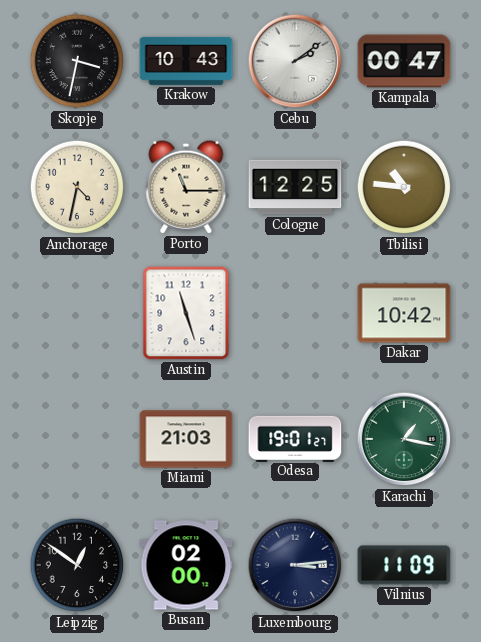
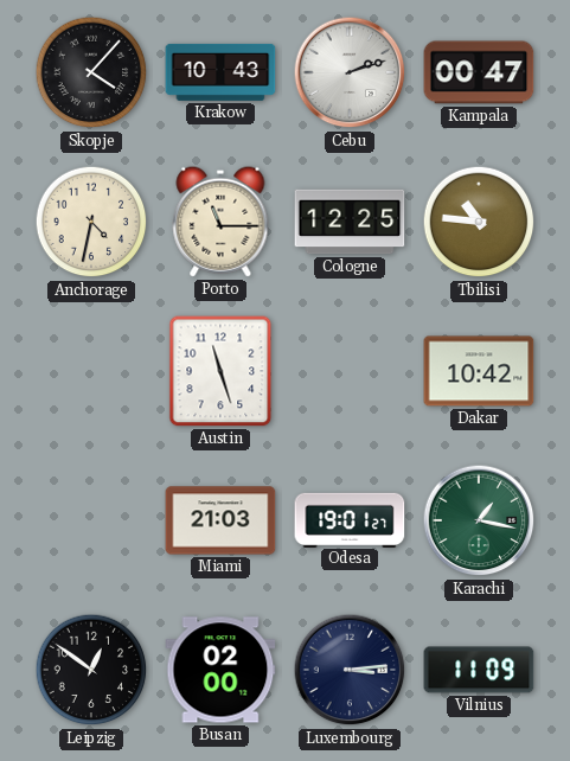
Skopje: 3:32 -> 4:07 (91, 72)
Cebu: 2:09 -> 2:12 (350, 72)
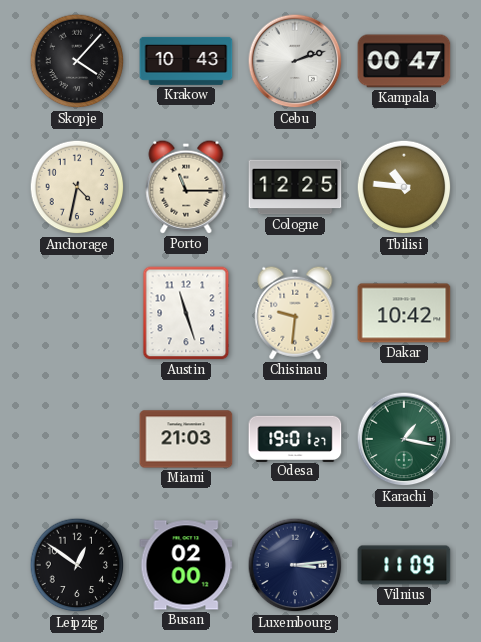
Chisinau: none -> 9:31 (295, 313)
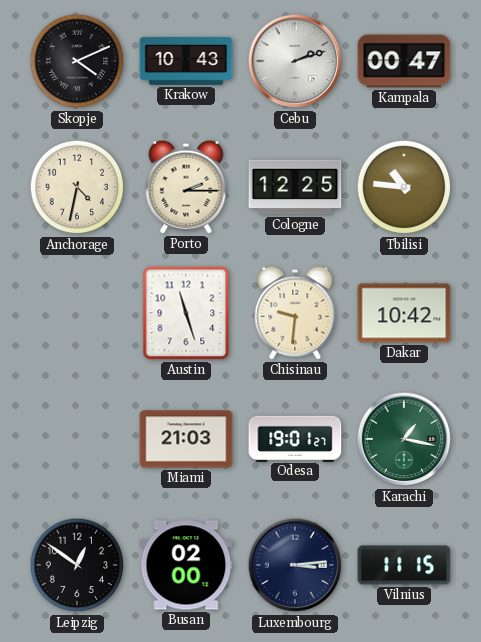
Skopje: 4:07 -> 4:11 (77, 61)
Porto: 11:15 -> 2:15 (186, 187)
Vilnius: 11:09 -> 11:15 (404, 565)
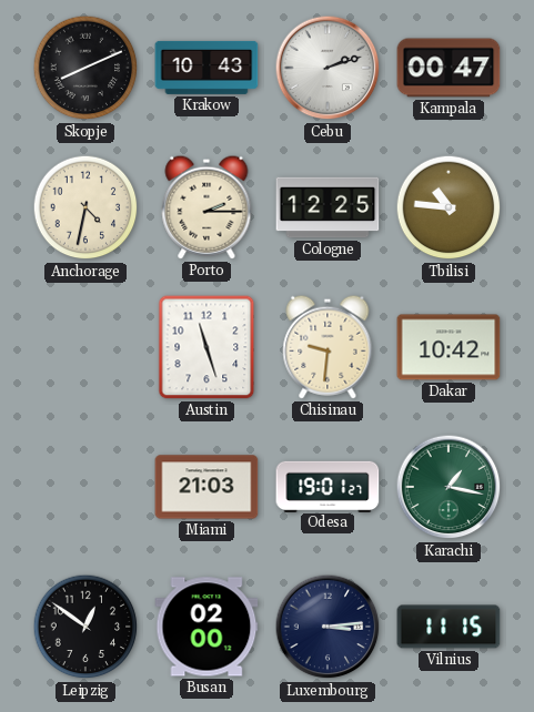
Skopje: 4:11 -> 8:11 (85, 68)
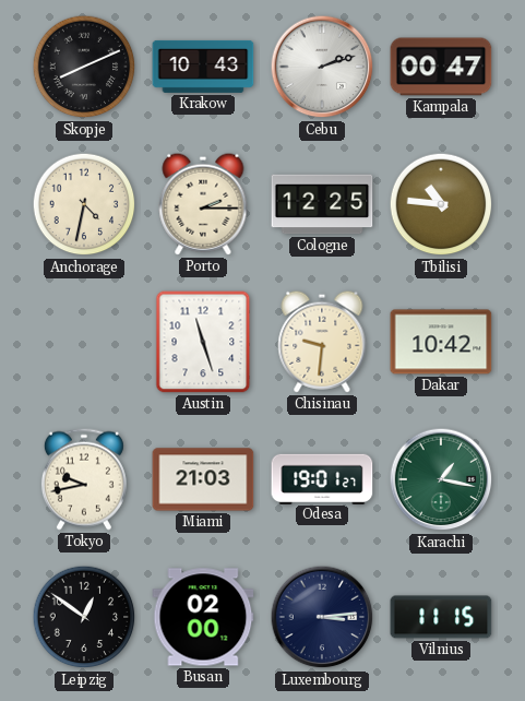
Tokyo: none -> 9:43 (84, 479)
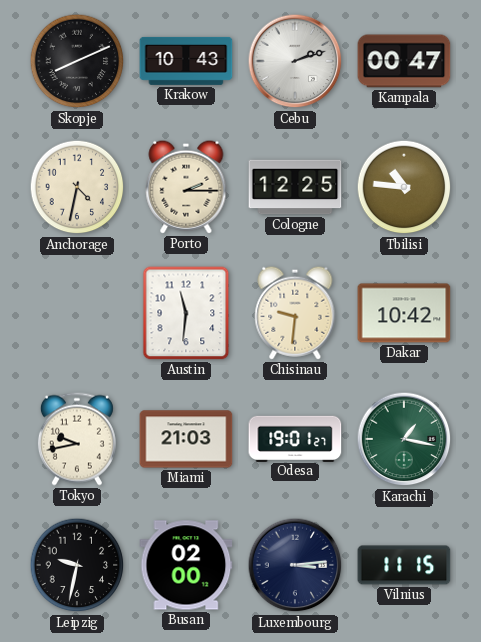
Austin: 11:27 -> 11:31 (186, 313)
Leipzig: 12:51 -> 9:32 (77, 565)
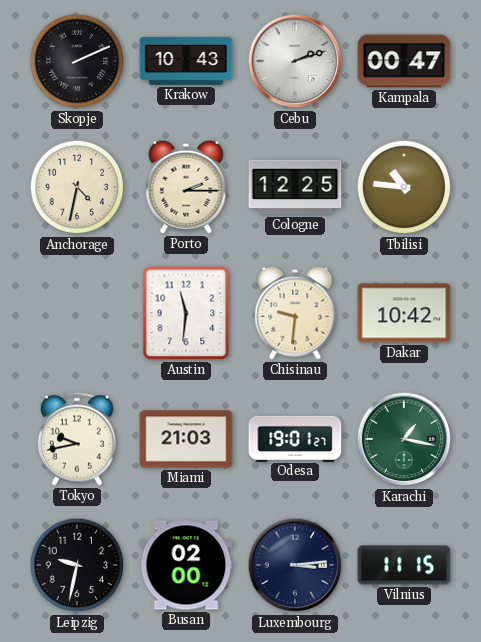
Skopje: 8:11 -> 2:11 (77, 61)
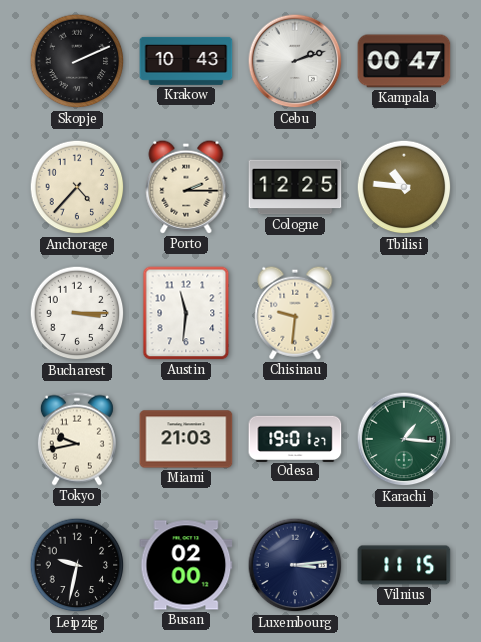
Anchorage: 4:32 -> 4:37 (77, 187)
Bucharest: none -> 3:15 (77, 313)
Dakar: 10:42 -> none (404, 313)
Karachi: 1:17 -> 1:16 (404, 439)
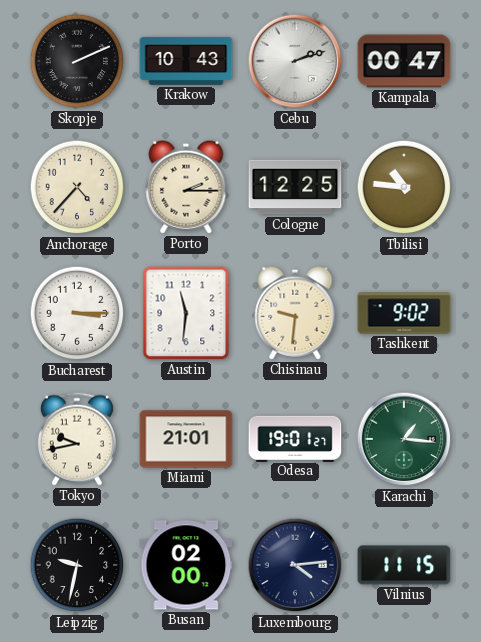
Tashkent: none -> 9:02 (404, 313)
Miami: 21:03 -> 21:01 (186, 439)
Luxembourg: 3:14 -> 4:14 (295, 565)
